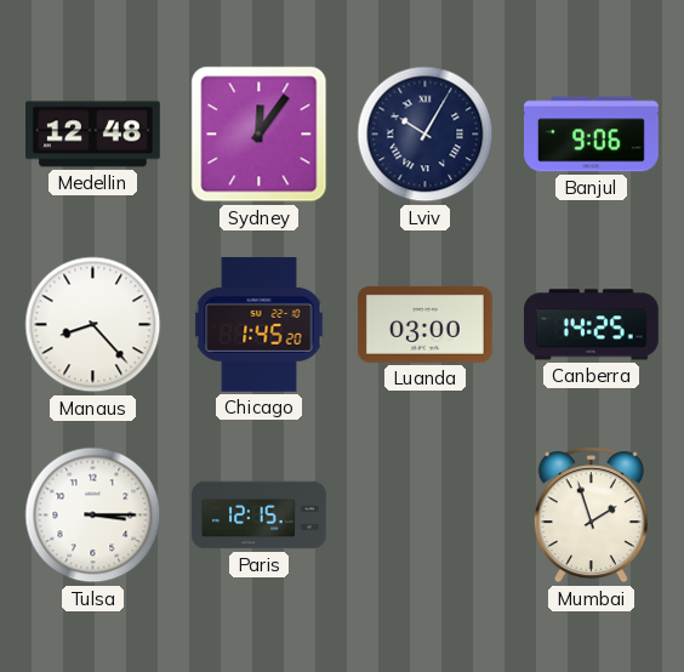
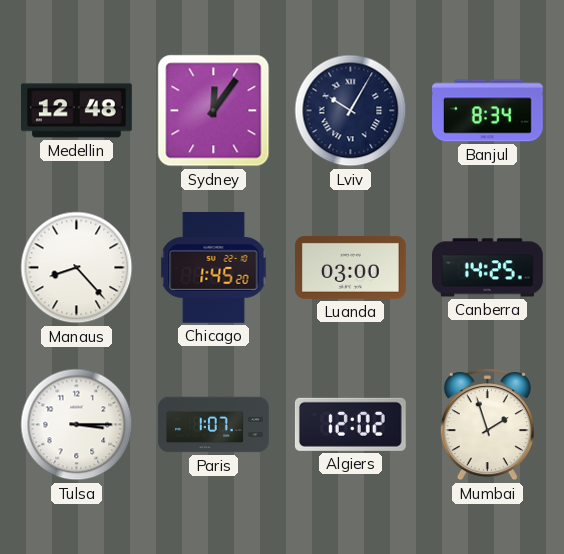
Banjul: 9:06 -> 8:34 (488, 111)
Paris: 12:15 -> 1:07 (214, 425)
Algiers: none -> 12:02 (350, 424)
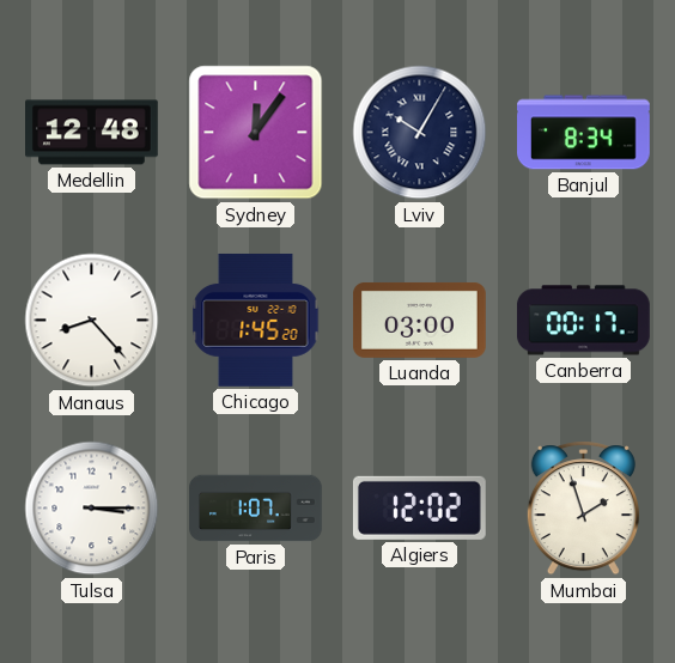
Canberra: 14:25 -> 00:17 (583, 321)
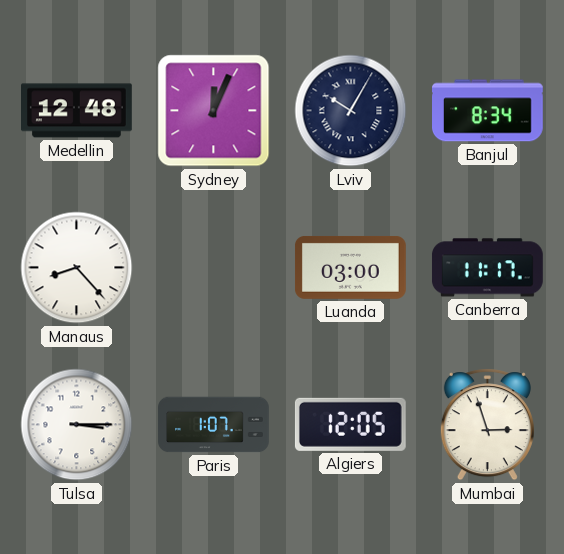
Sydney: 12:06 -> 12:04 (214, 111)
Chicago: 1:45 -> none (256, 321)
Canberra: 00:17 -> 11:17 (487, 268)
Algiers: 12:02 -> 12:05 (350, 424)
Mumbai: 1:57 -> 2:57 (487, 425)
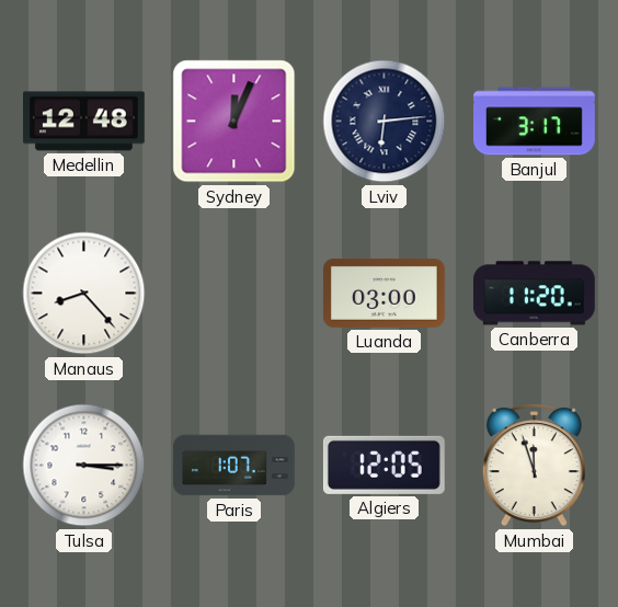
Lviv: 10:05 -> 6:14 (385, 122)
Banjul: 8:34 -> 3:17 (535, 122)
Canberra: 11:17 -> 11:20 (534, 294)
Mumbai: 2:57 -> 11:57 (534, 466)
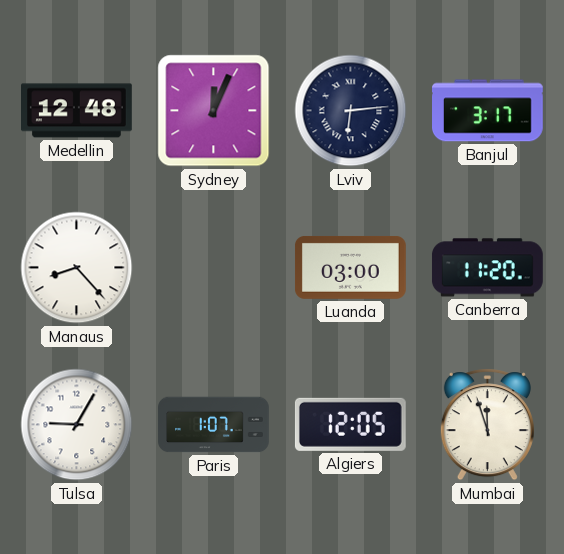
Tulsa: 3:15 -> 9:05 (77, 425)
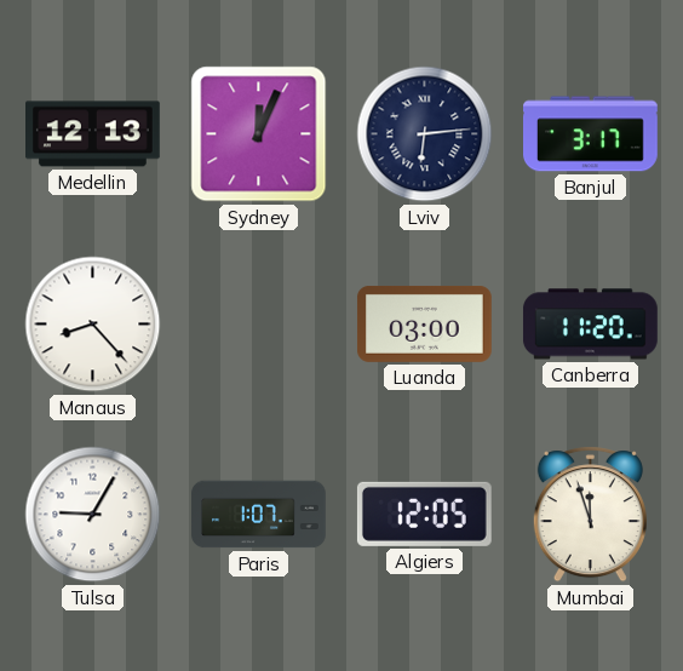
Medellin: 12:48 -> 12:13 (93, 134)
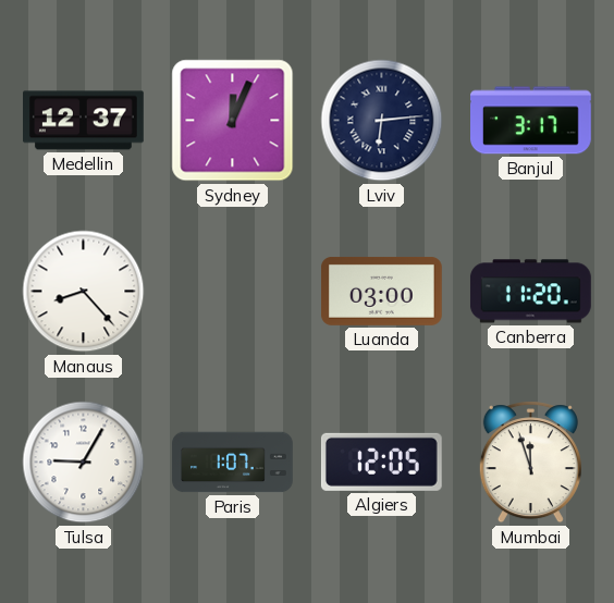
Medellin: 12:13 -> 12:37 (84, 121)
